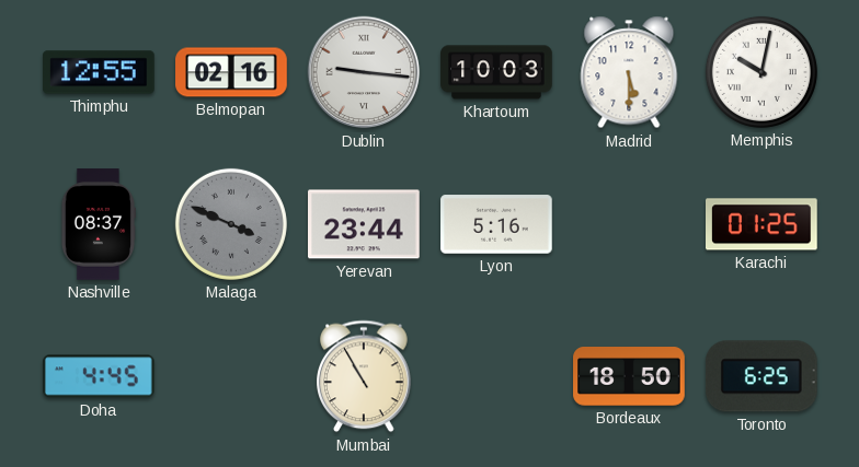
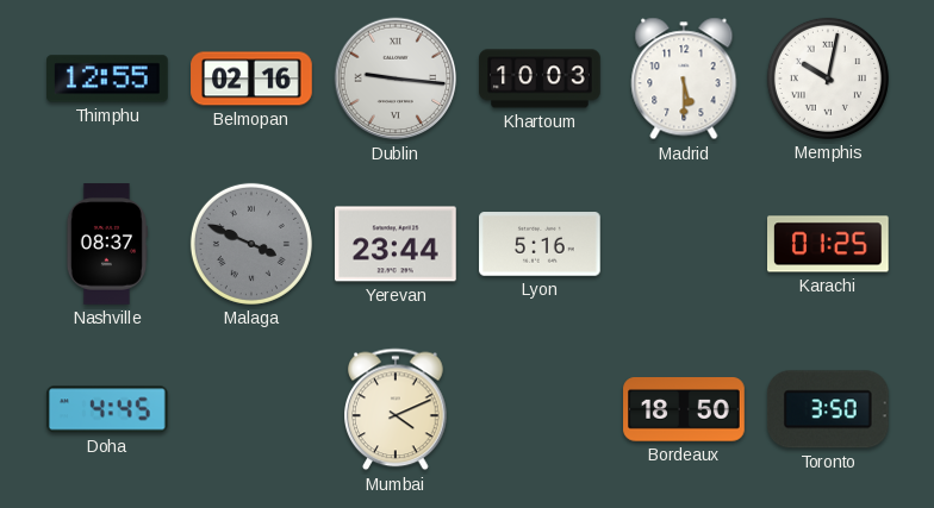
Mumbai: 10:55 -> 4:11 (396, 409)
Toronto: 6:25 -> 3:50 (828, 409)
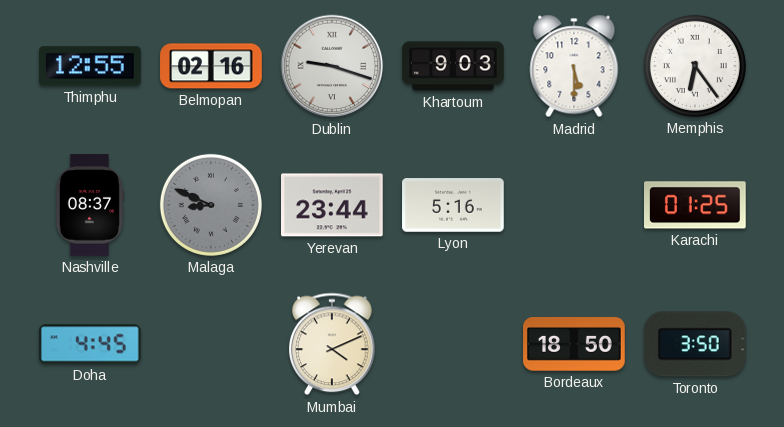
Dublin: 9:16 -> 9:18 (332, 66)
Khartoum: 10:03 -> 9:03 (453, 66)
Memphis: 10:02 -> 6:24 (695, 66)
Malaga: 3:49 -> 8:49 (211, 205)
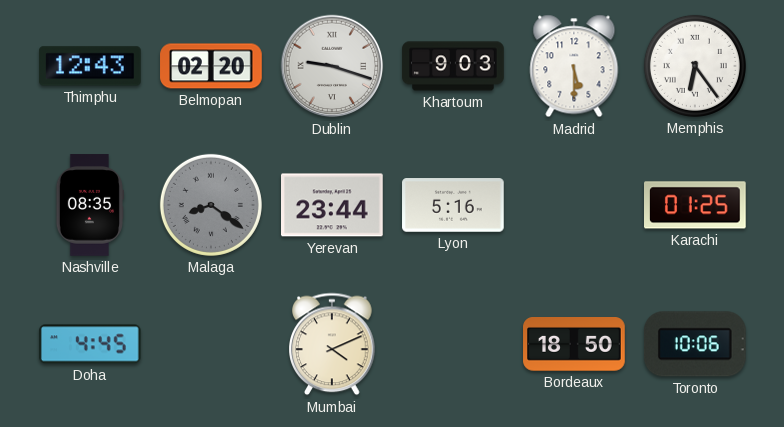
Thimphu: 12:55 -> 12:43 (91, 66)
Belmopan: 02:16 -> 02:20 (211, 66)
Nashville: 08:37 -> 08:35 (89, 205)
Malaga: 8:49 -> 8:21 (211, 205)
Toronto: 3:50 -> 10:06 (695, 344)
